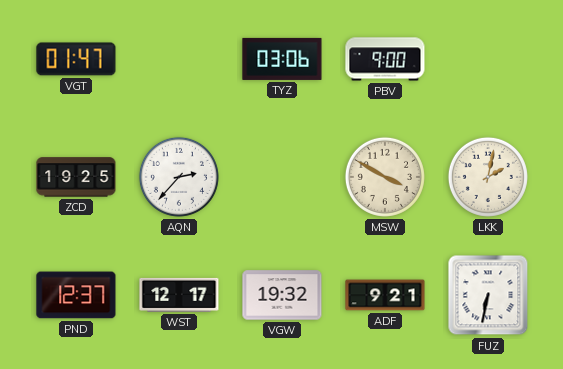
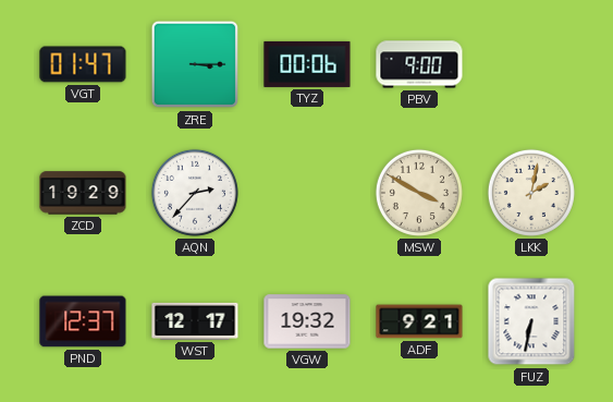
ZRE: none -> 3:15 (195, 64)
TYZ: 03:06 -> 00:06 (307, 64)
ZCD: 19:25 -> 19:29 (83, 193)
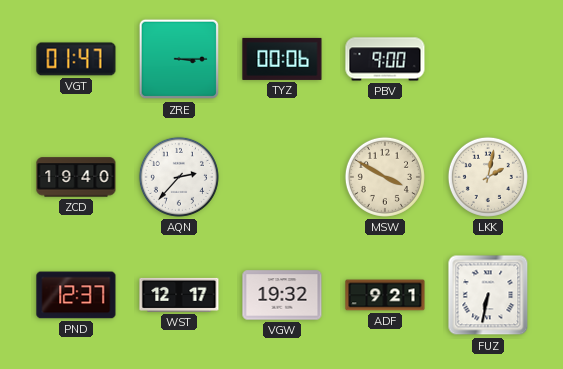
ZCD: 19:29 -> 19:40 (76, 177)
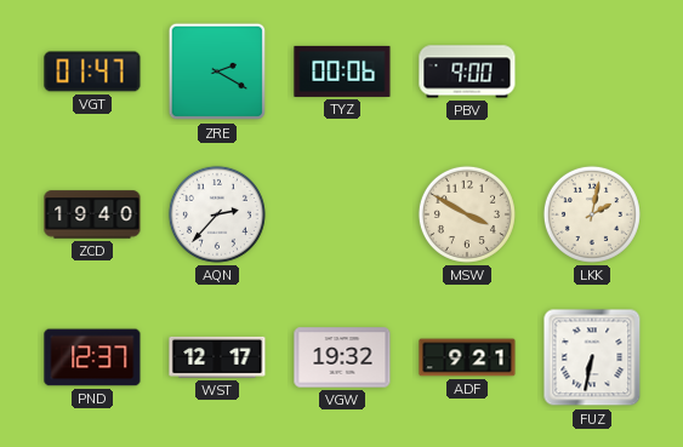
ZRE: 3:15 -> 2:20 (217, 71)
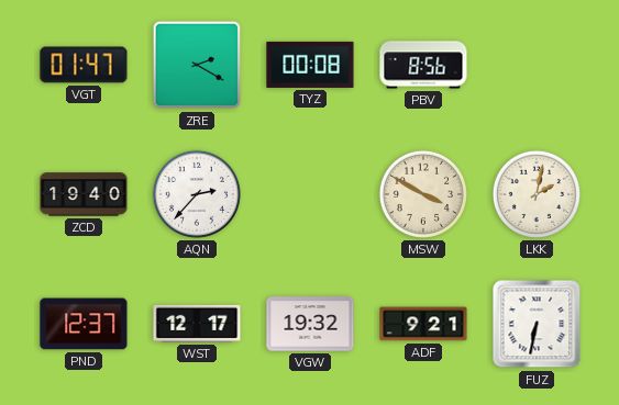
TYZ: 00:06 -> 00:08 (310, 65)
PBV: 9:00 -> 8:56 (423, 65)
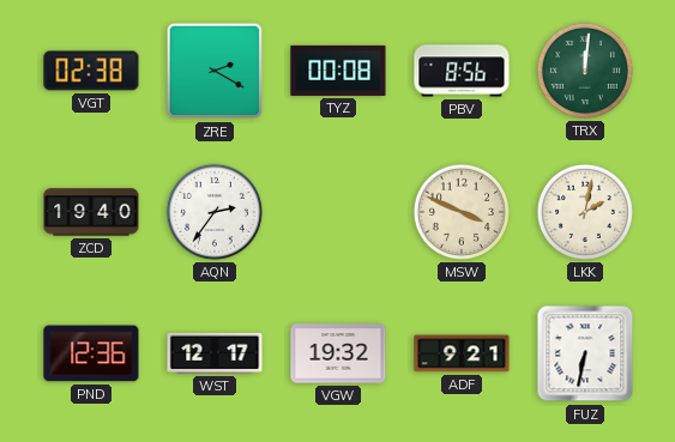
VGT: 01:47 -> 02:38 (91, 71)
TRX: none -> 12:01 (585, 71)
AQN: 2:37 -> 2:36 (215, 212)
MSW: 3:50 -> 3:49 (462, 212)
PND: 12:37 -> 12:36 (91, 353)
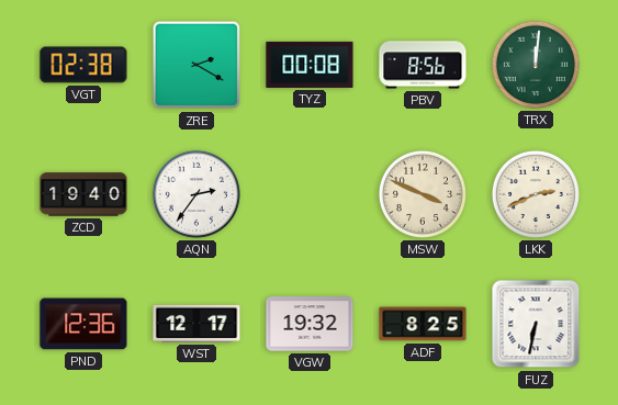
LKK: 2:02 -> 2:41 (536, 194)
ADF: 9:21 -> 8:25 (423, 324)
